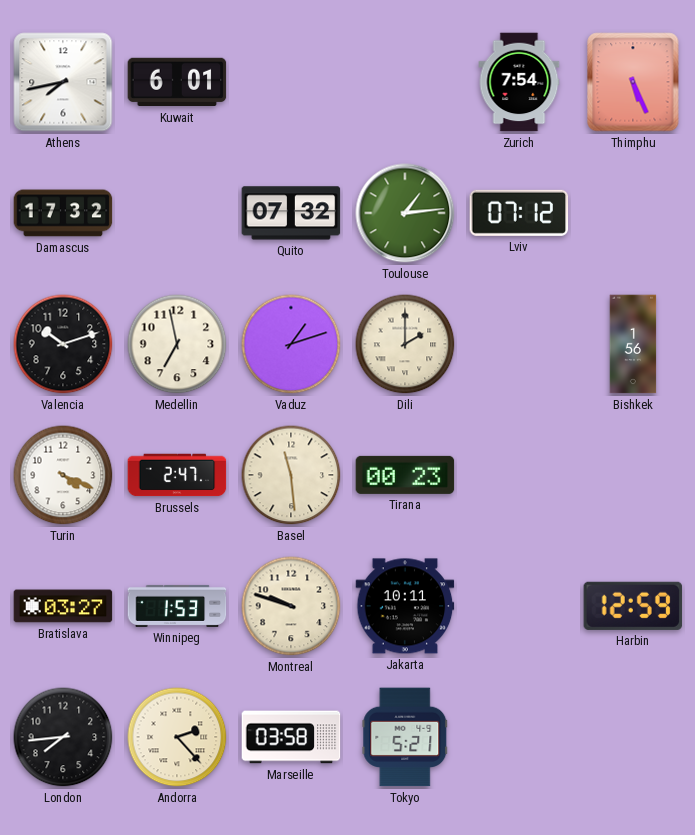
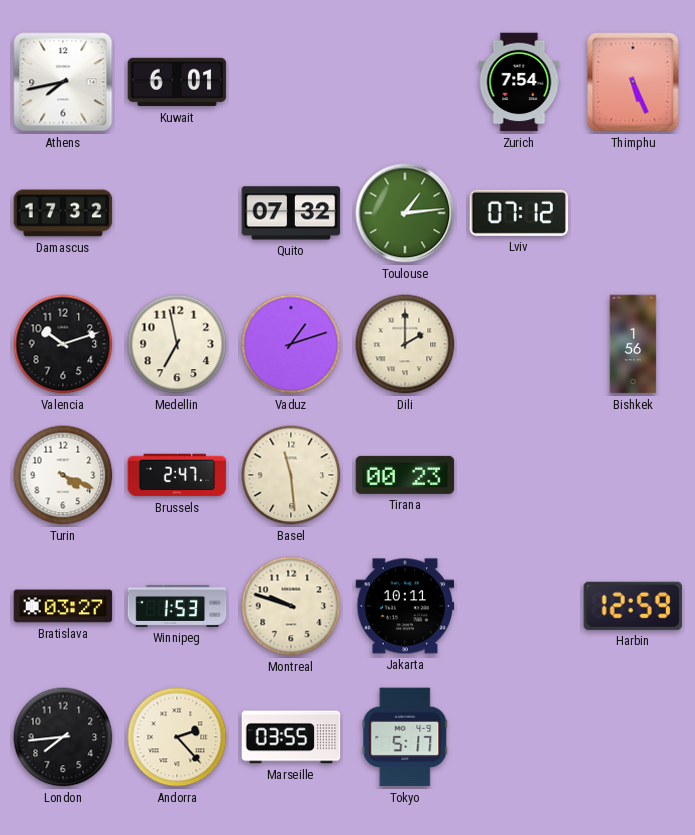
Marseille: 03:58 -> 03:55 (291, 737)
Tokyo: 5:21 -> 5:17 (405, 737)
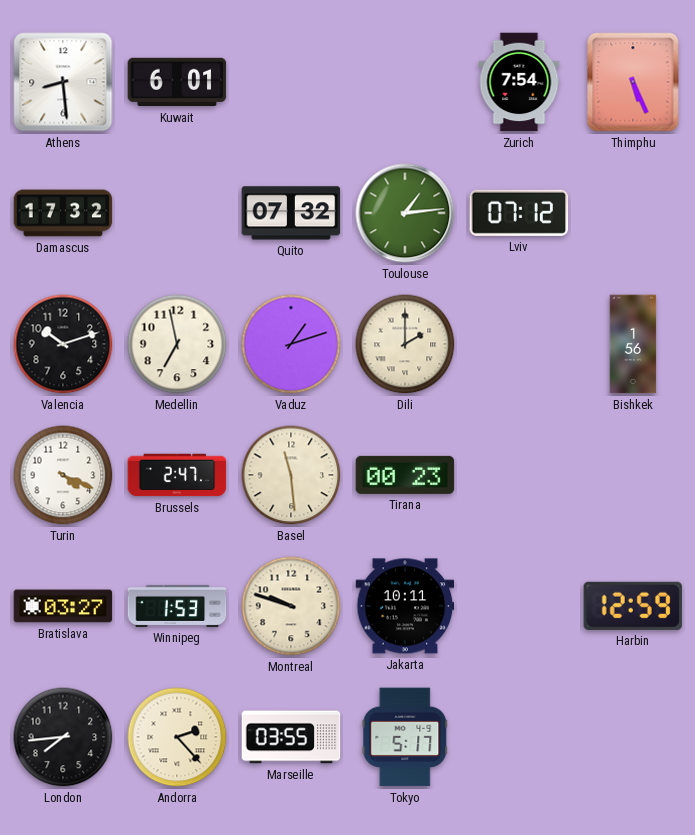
Athens: 7:43 -> 8:29 (63, 82)
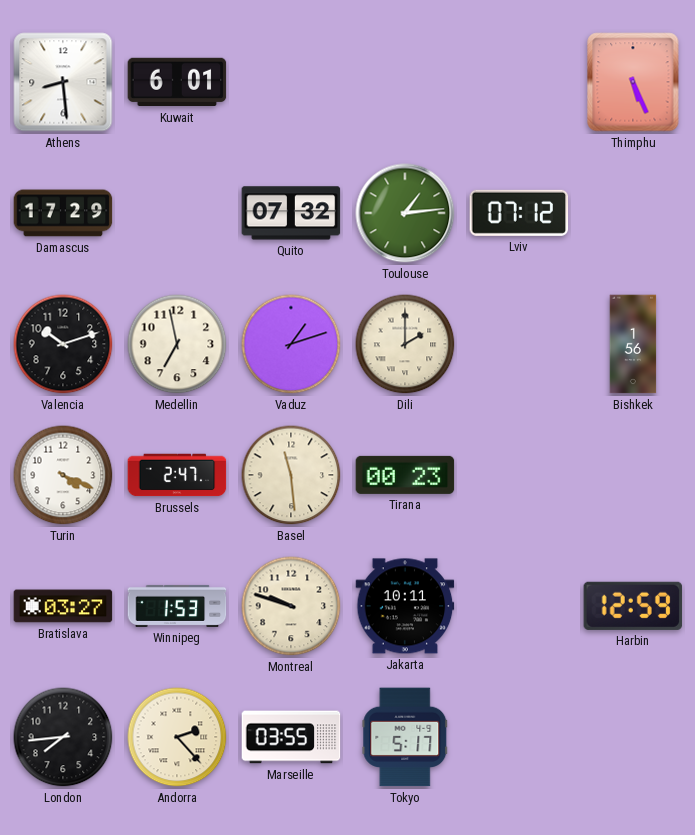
Zurich: 7:54 -> none (519, 82)
Damascus: 17:32 -> 17:29 (63, 213)
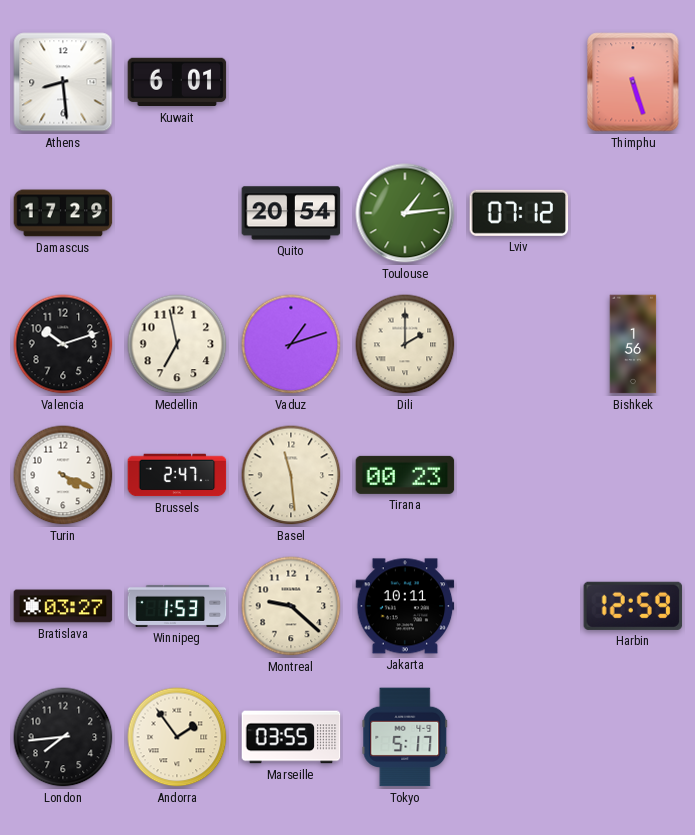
Thimphu: 5:26 -> 5:27 (633, 82)
Quito: 07:32 -> 20:54 (291, 213)
Montreal: 9:48 -> 9:22 (291, 606)
Andorra: 2:23 -> 1:54 (177, 737)
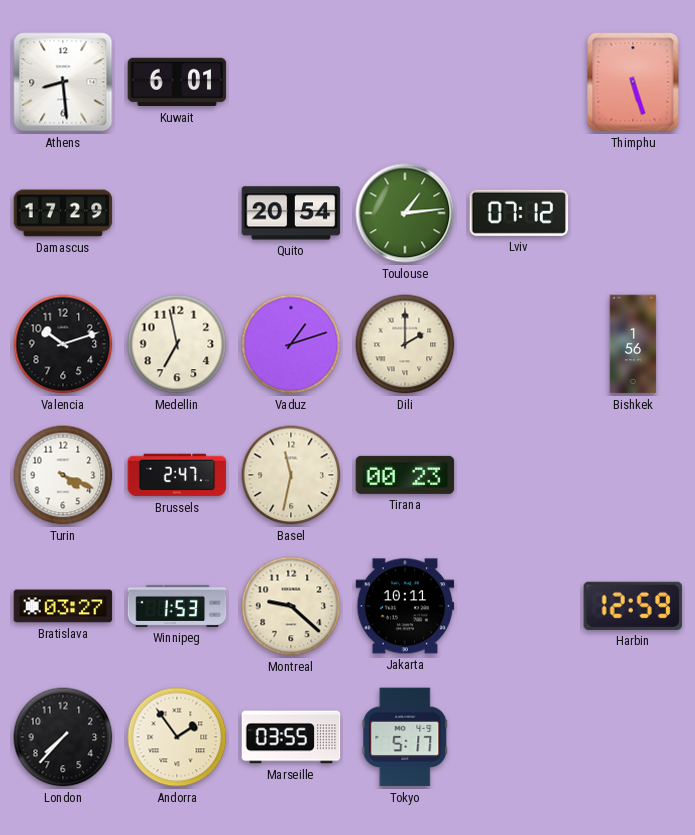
Basel: 11:29 -> 11:32 (291, 475)
London: 7:44 -> 7:37 (63, 737)
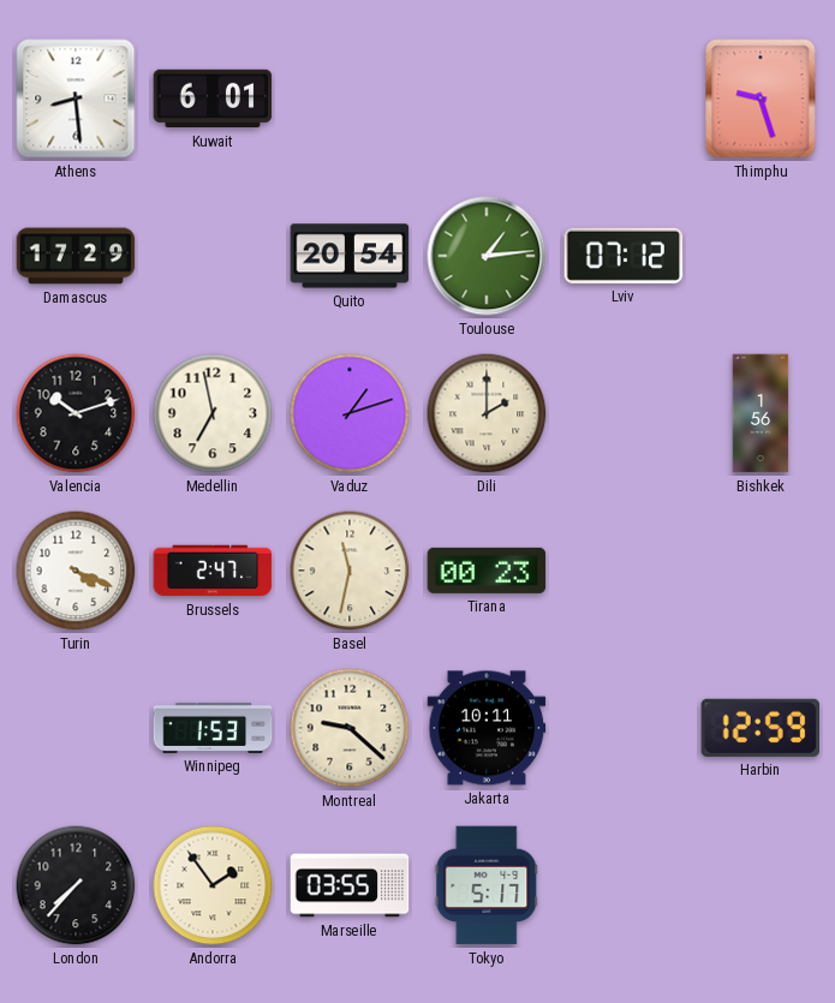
Thimphu: 5:27 -> 9:27 (761, 98)
Bratislava: 03:27 -> none (63, 606)
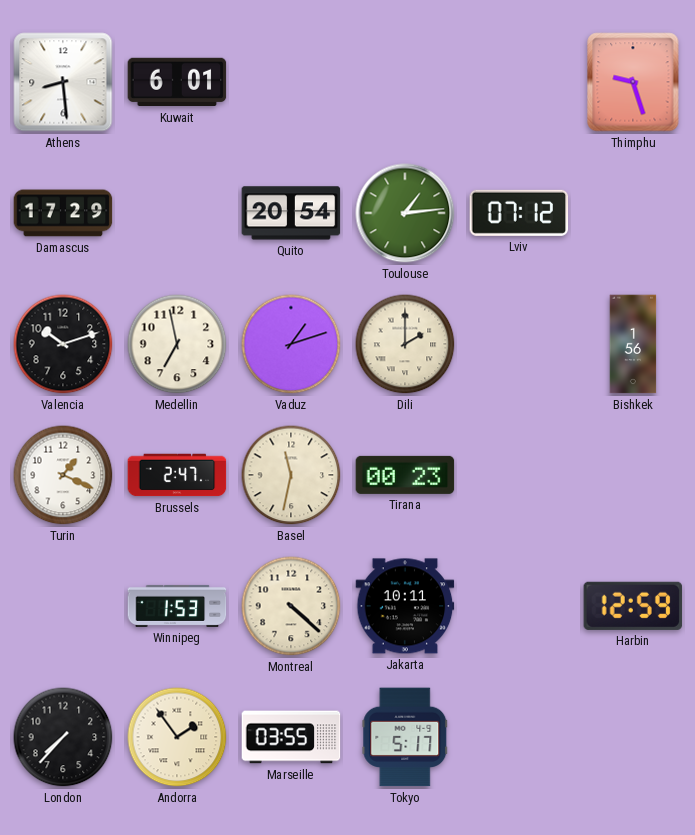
Turin: 4:19 -> 1:19 (63, 475)
Montreal: 9:22 -> 4:22 (291, 606)
